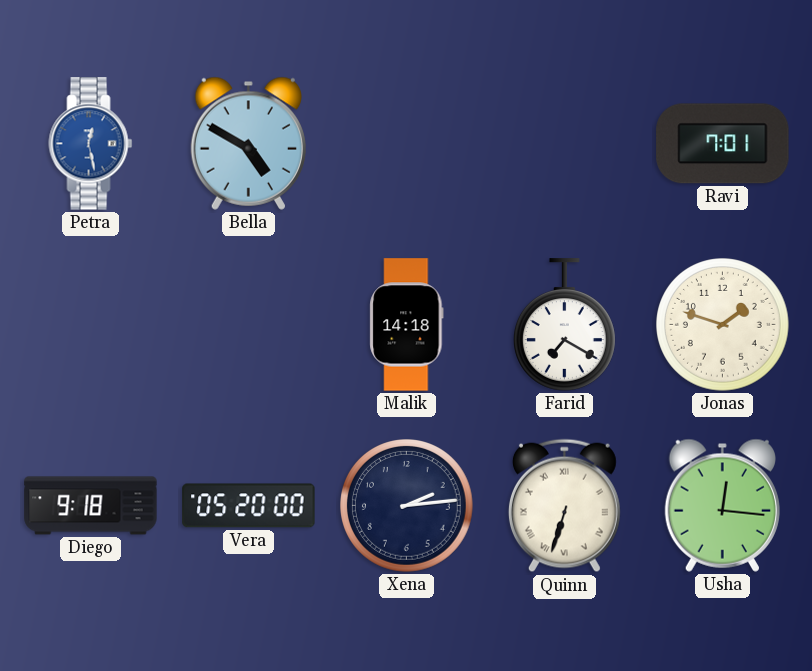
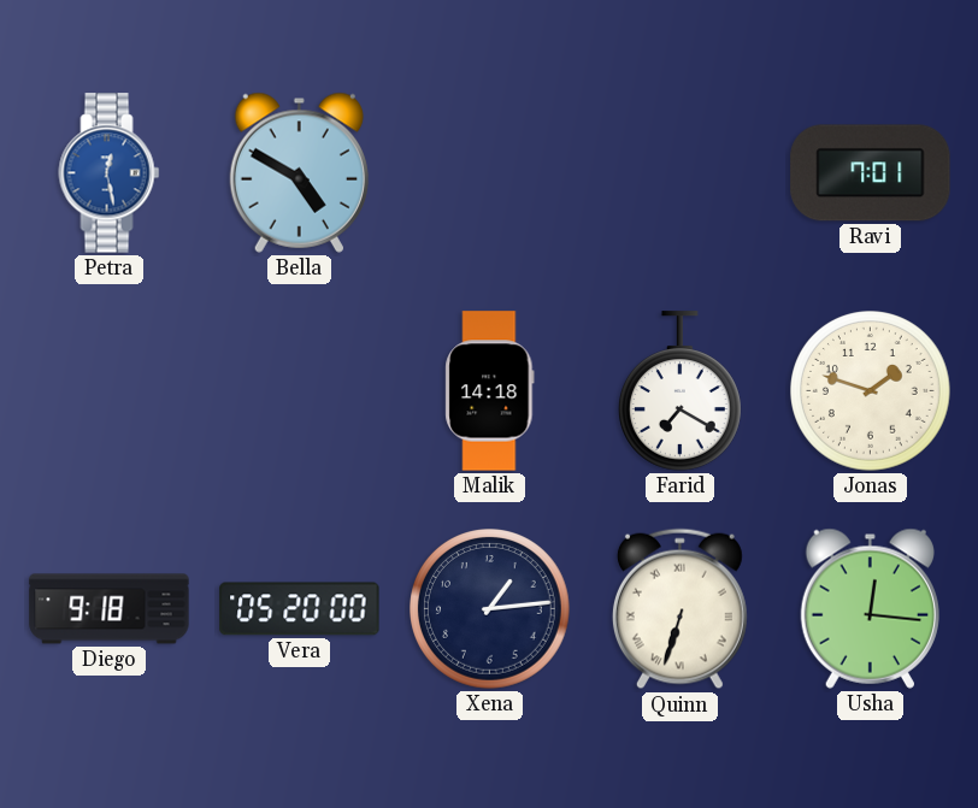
Xena: 2:14 -> 1:14 (490, 609)
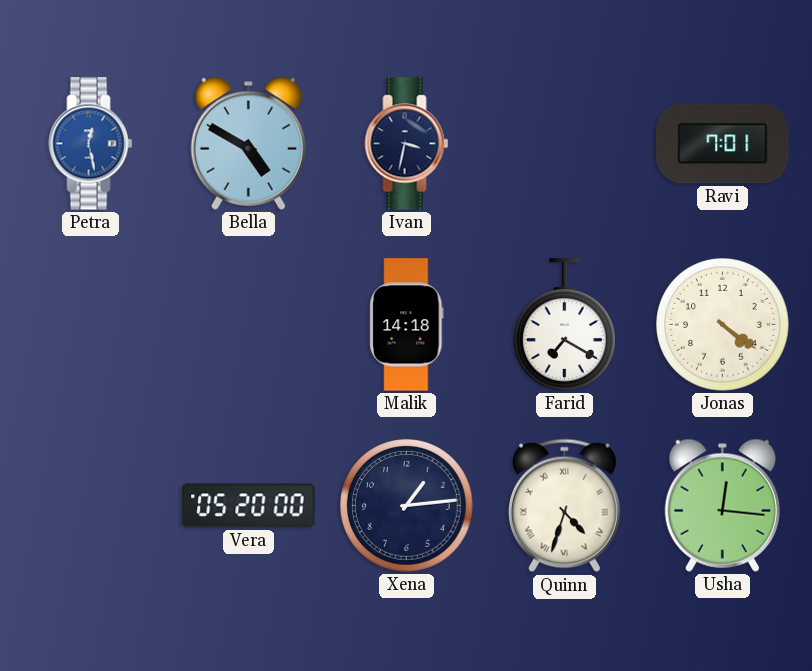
Ivan: none -> 3:32 (407, 144)
Jonas: 1:48 -> 4:21 (723, 325)
Diego: 9:18 -> none (110, 609)
Quinn: 6:33 -> 4:33 (564, 506)
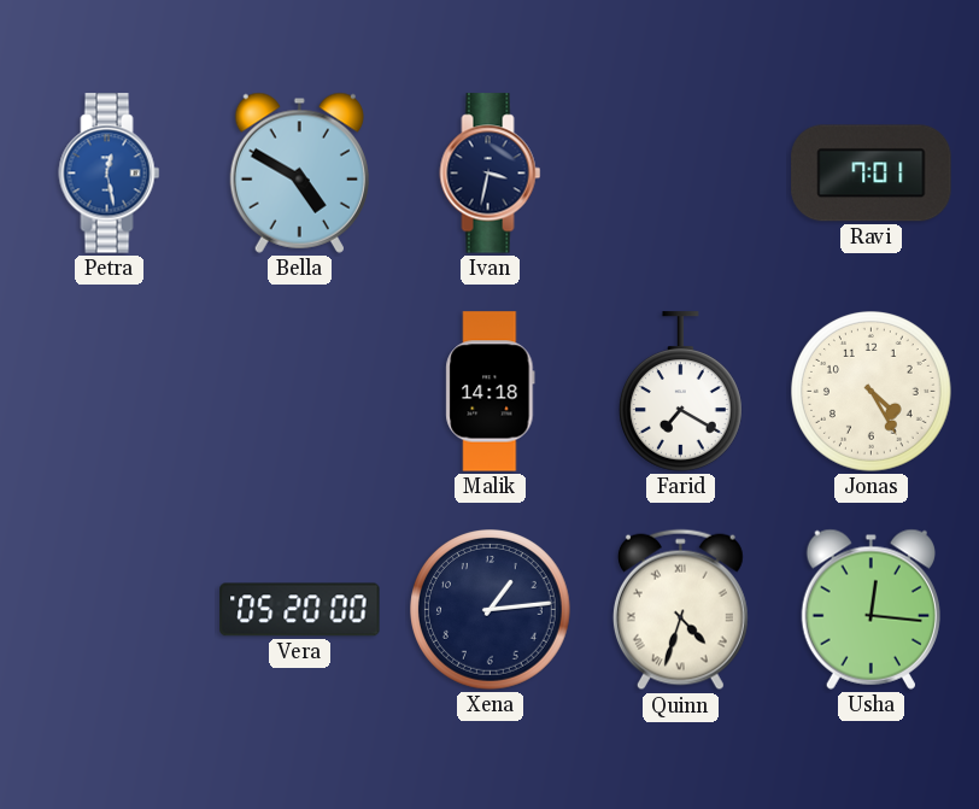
Jonas: 4:21 -> 4:25 (872, 392)
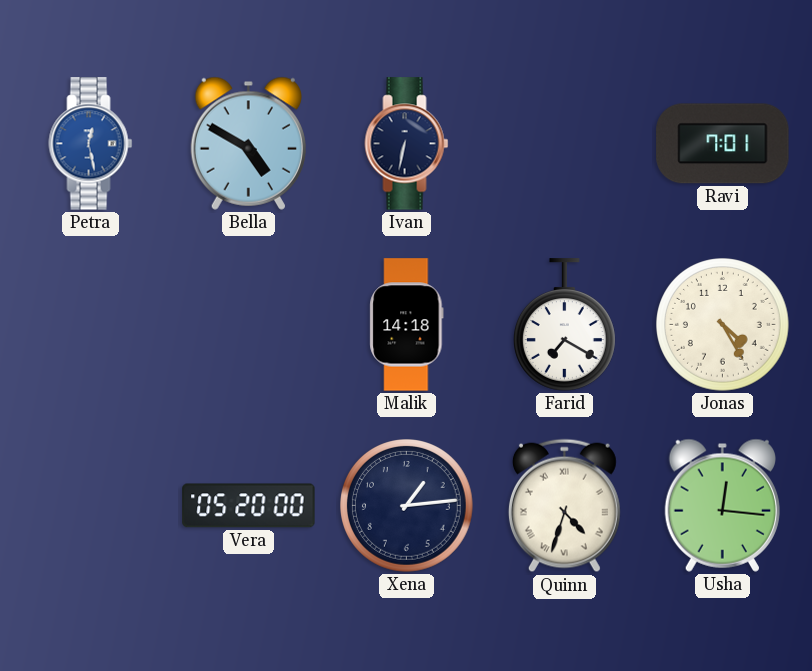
Ivan: 3:32 -> 6:32 (407, 144)
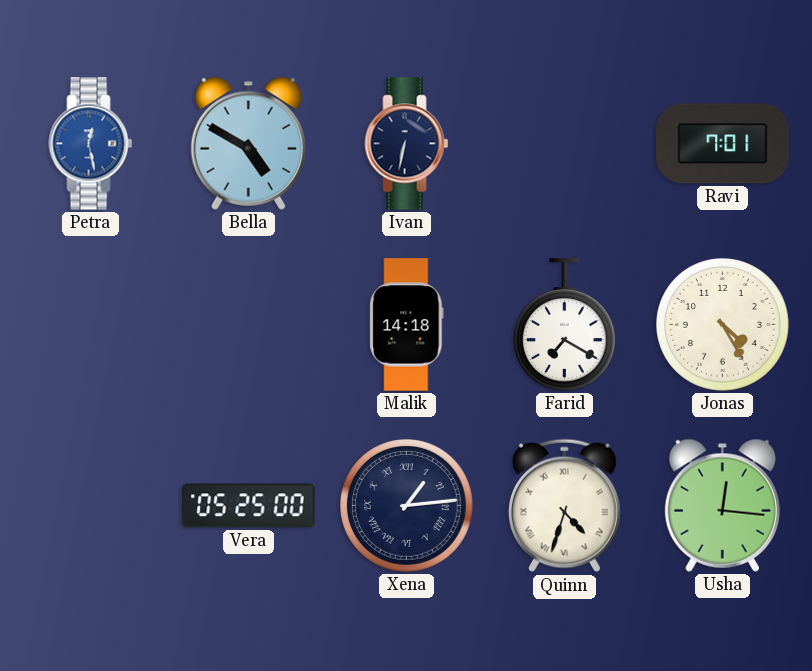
Vera: 05:20 -> 05:25 (249, 506)
Xena numerals: Arabic -> Roman (407, 506)
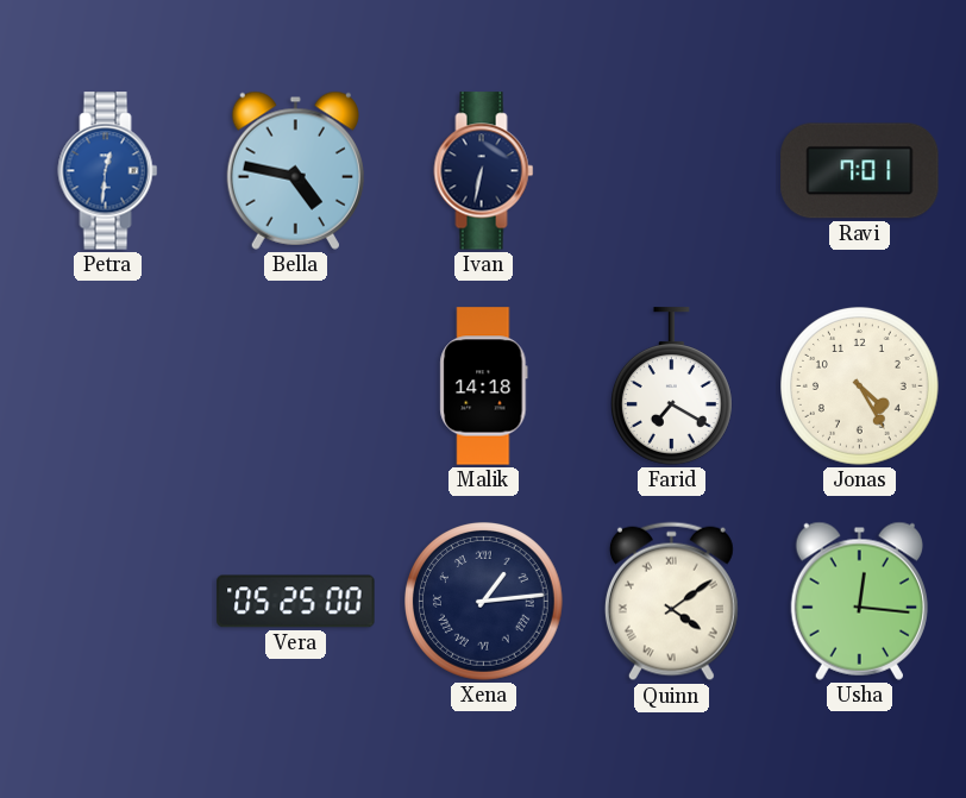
Petra: 12:28 -> 12:31 (108, 171)
Bella: 4:50 -> 4:47 (295, 170)
Quinn: 4:33 -> 4:09 (671, 602)
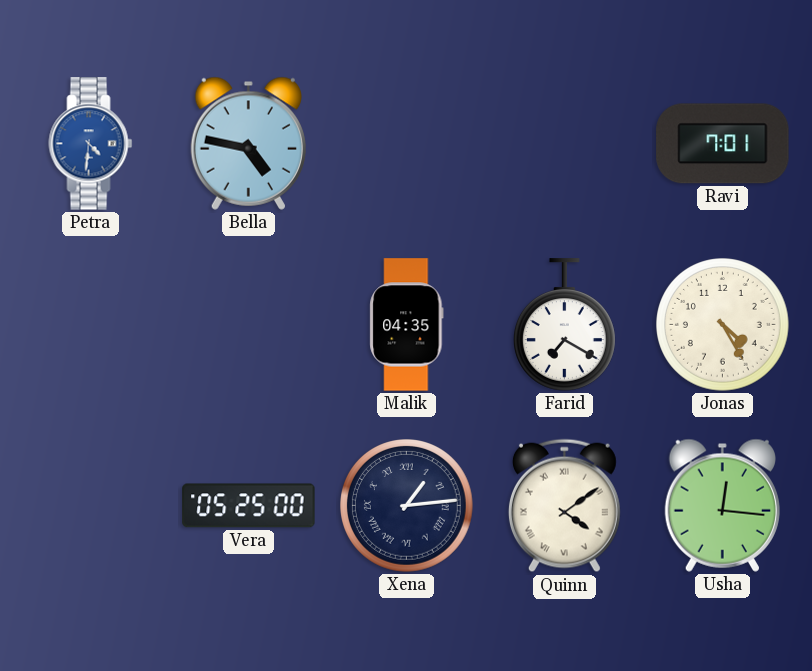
Petra: 12:31 -> 4:31 (91, 144)
Ivan: 6:32 -> none (484, 171)
Malik: 14:18 -> 04:35 (407, 325)
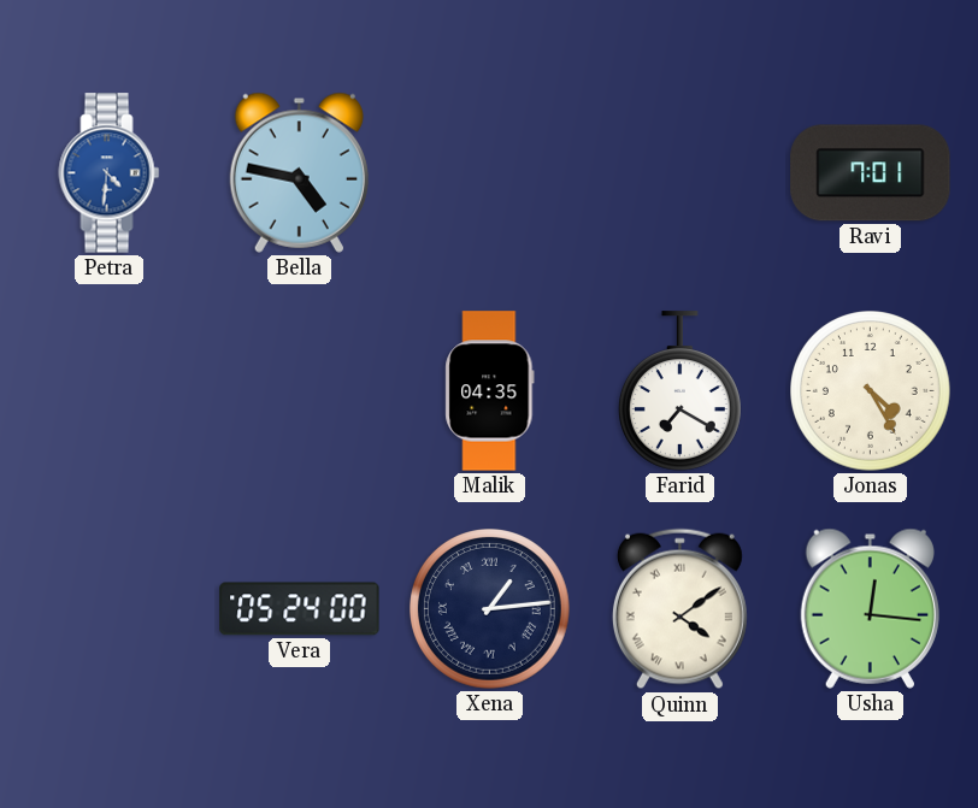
Vera: 05:25 -> 05:24 (300, 609)
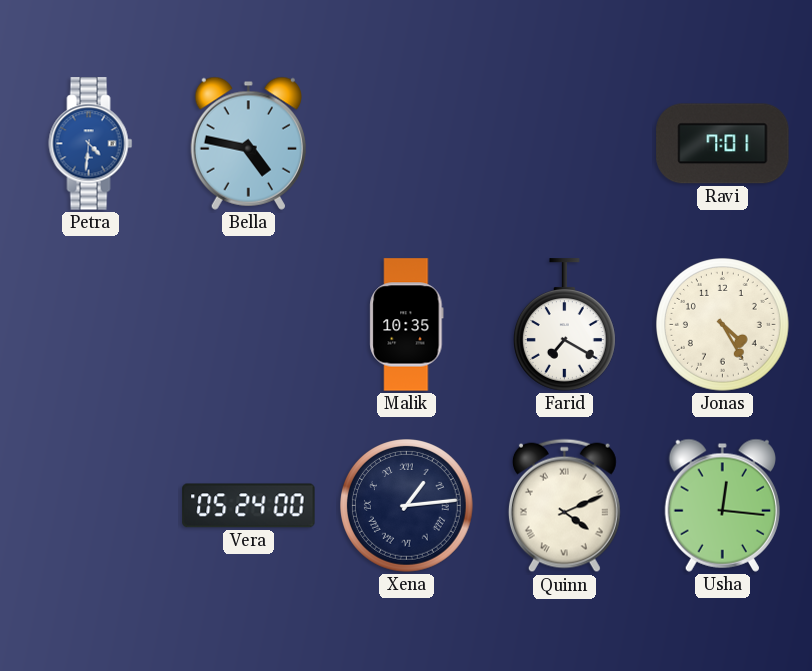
Malik: 04:35 -> 10:35 (407, 325)
Quinn: 4:09 -> 4:11 (564, 506)
